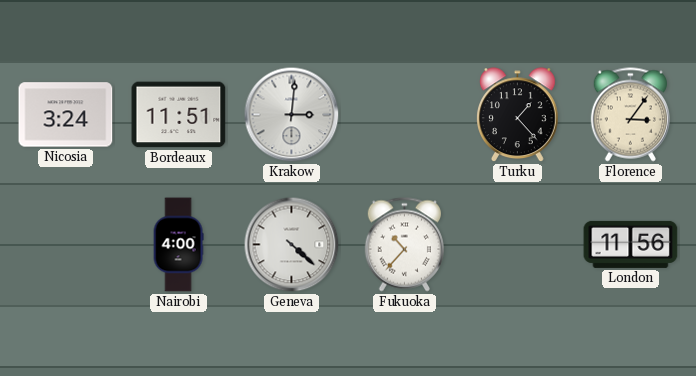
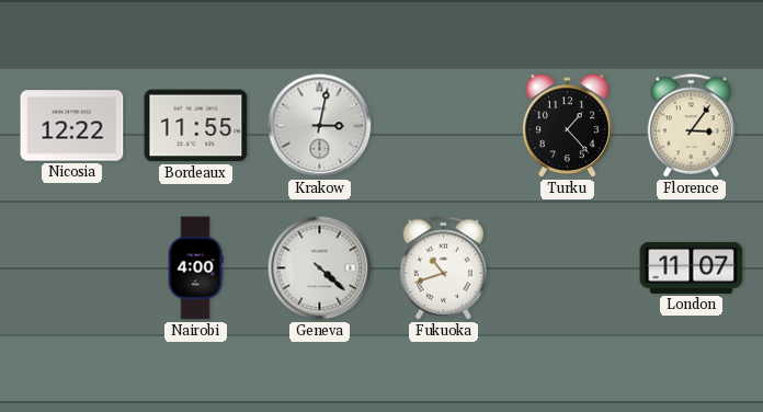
Nicosia: 3:24 -> 12:22 (72, 126)
Bordeaux: 11:51 -> 11:55 (196, 126)
Krakow: 3:01 -> 3:02 (320, 126)
Fukuoka: 10:37 -> 10:42 (443, 268)
London: 11:56 -> 11:07 (692, 267)
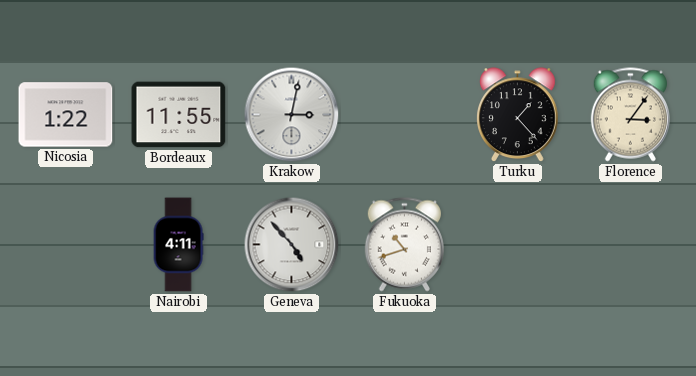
Nicosia: 12:22 -> 1:22 (66, 115)
Nairobi: 4:00 -> 4:11 (178, 245)
Geneva: 4:22 -> 4:53 (292, 245)
London: 11:07 -> none (692, 267)
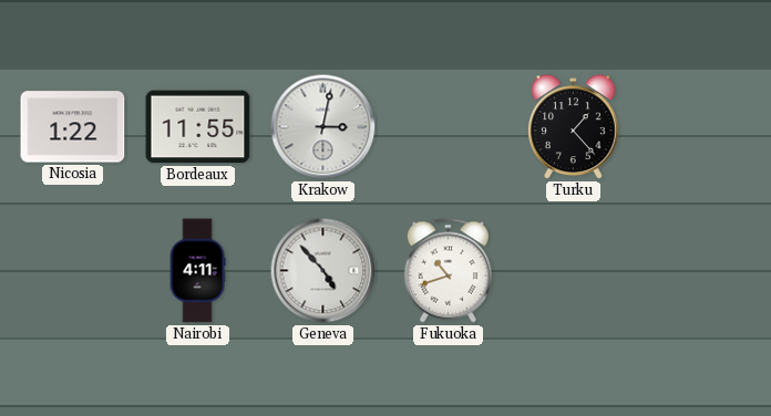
Florence: 3:06 -> none (630, 115)
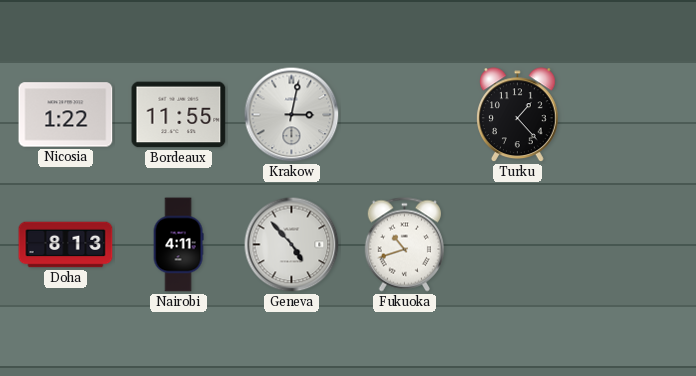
Doha: none -> 8:13 (66, 245)
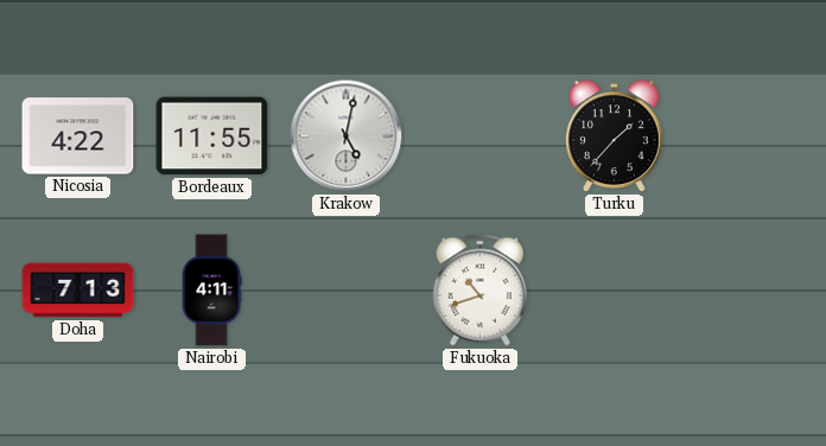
Nicosia: 1:22 -> 4:22 (78, 136)
Krakow: 3:02 -> 5:02 (347, 136)
Turku: 1:23 -> 1:37 (615, 136)
Doha: 8:13 -> 7:13 (78, 291)
Geneva: 4:53 -> none (292, 245)
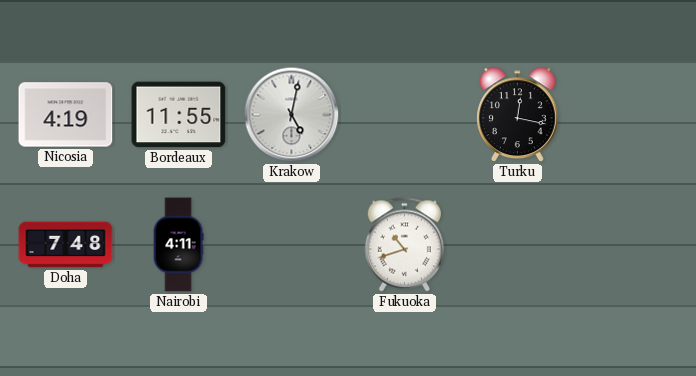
Nicosia: 4:22 -> 4:19 (66, 115)
Turku: 1:37 -> 12:17 (518, 115)
Doha: 7:13 -> 7:48 (66, 245)
